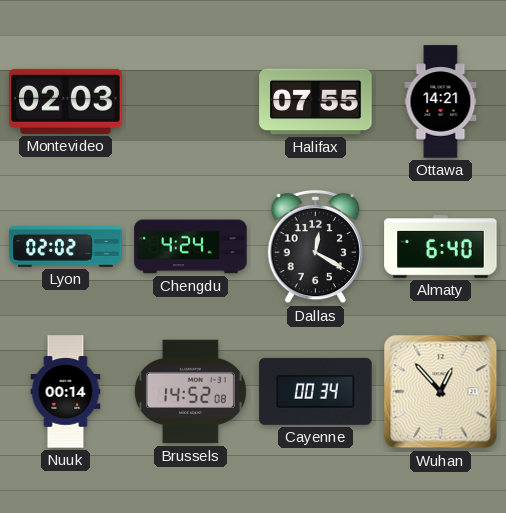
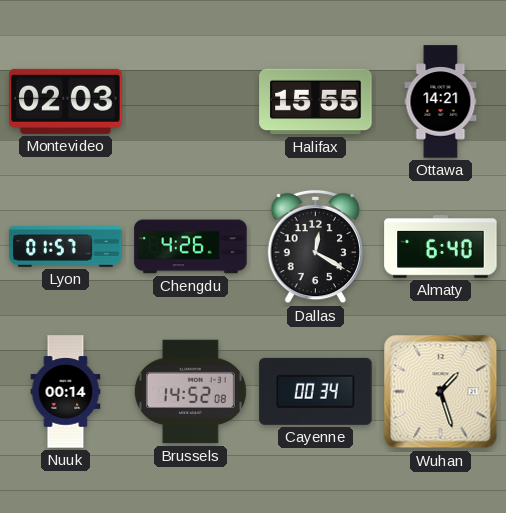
Halifax: 07:55 -> 15:55 (316, 102)
Lyon: 02:02 -> 01:57 (66, 247)
Chengdu: 4:24 -> 4:26 (191, 247)
Wuhan: 12:53 -> 1:27 (441, 392)
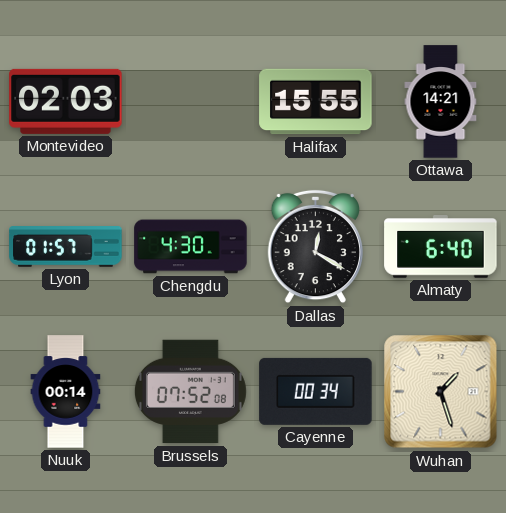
Chengdu: 4:26 -> 4:30 (191, 247)
Brussels: 14:52 -> 07:52 (190, 392)
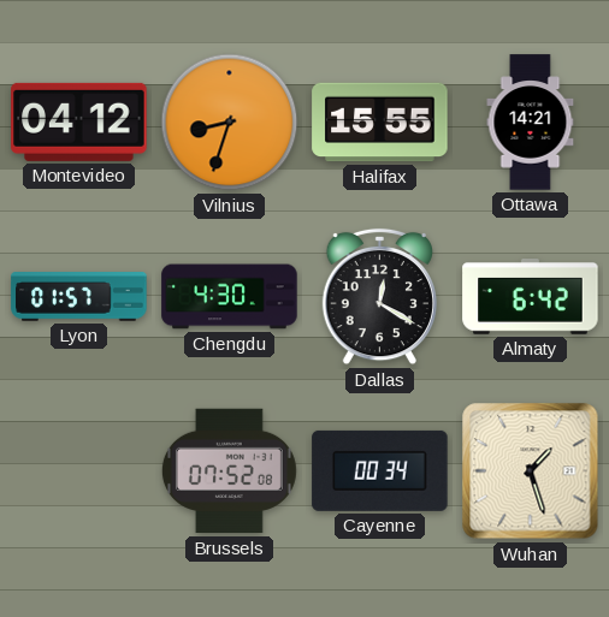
Montevideo: 02:03 -> 04:12 (79, 121)
Vilnius: none -> 8:33 (230, 123)
Almaty: 6:40 -> 6:42 (531, 297)
Nuuk: 00:14 -> none (66, 392)
